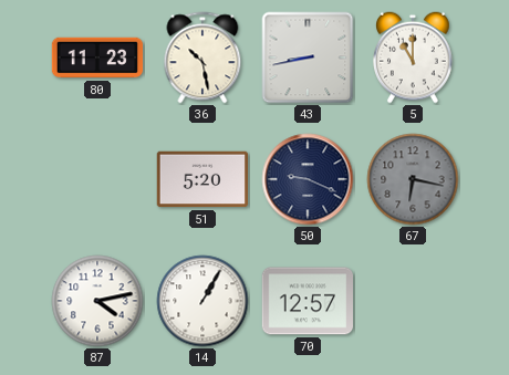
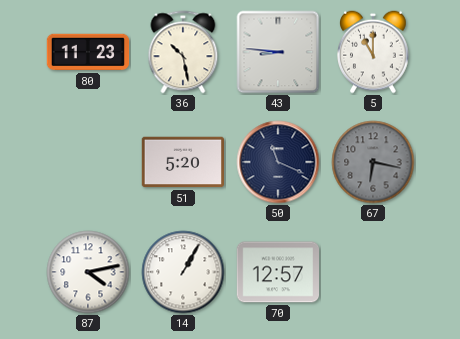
43: 8:43 -> 8:46 (278, 52)
50: 9:19 -> 11:19 (278, 162)
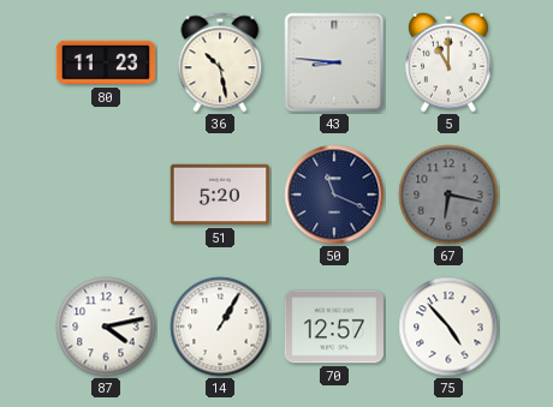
75: none -> 4:53 (448, 327)
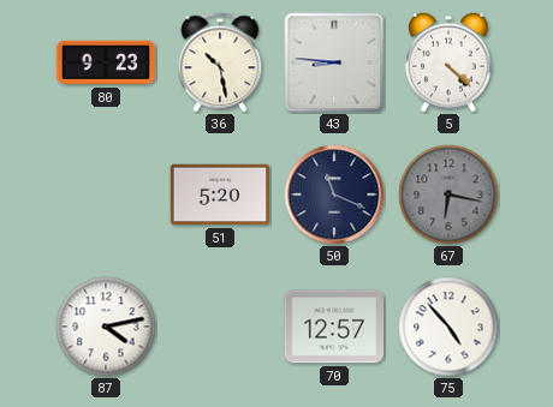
80: 11:23 -> 9:23 (106, 62)
5: 11:00 -> 4:22 (450, 62)
14: 1:05 -> none (220, 327)
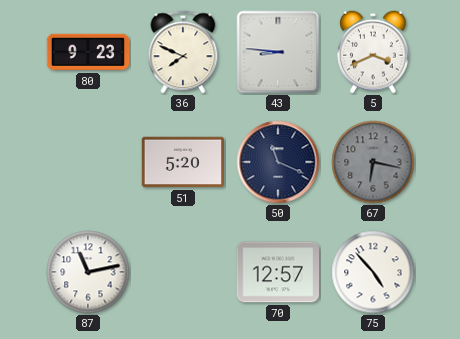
36: 10:28 -> 7:49 (183, 52)
5: 4:22 -> 3:41 (374, 52)
87: 4:13 -> 11:13 (88, 272)
